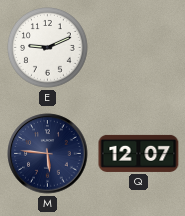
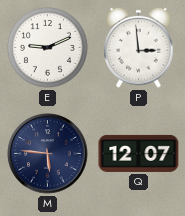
P: none -> 2:59 (139, 47)
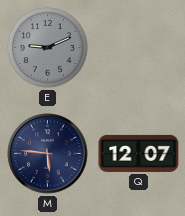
E dial: white -> grey (48, 48)
P: 2:59 -> none (139, 47)
